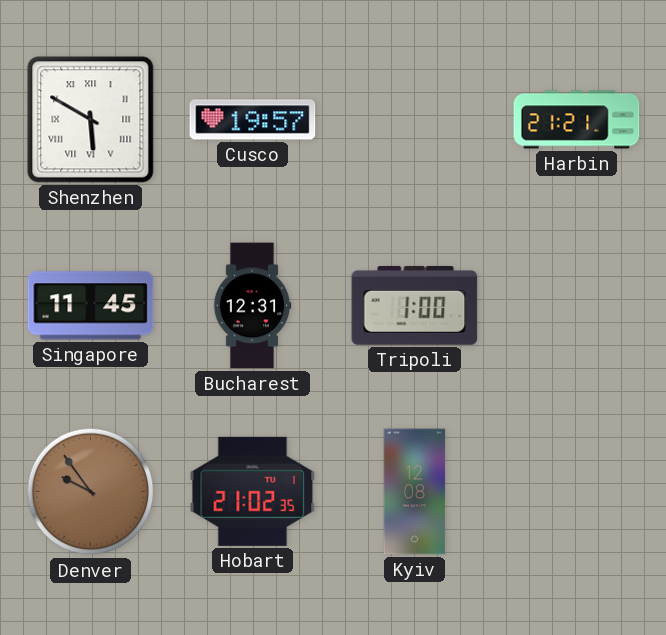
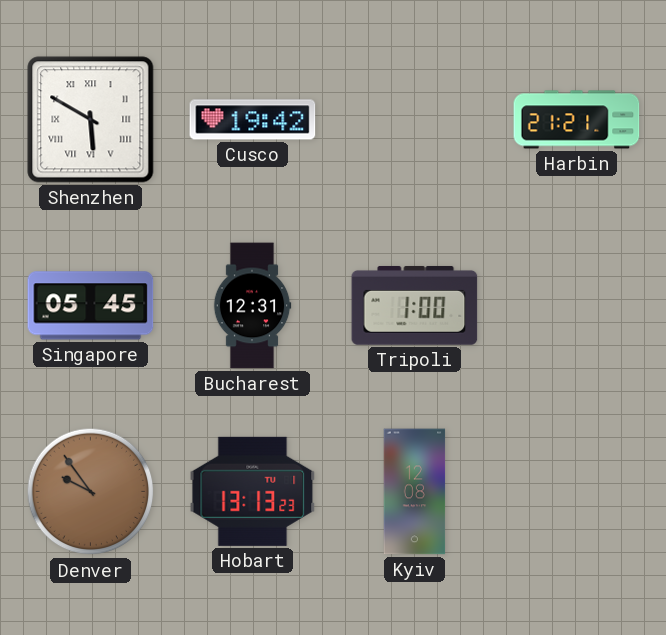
Cusco: 19:57 -> 19:42 (253, 120)
Singapore: 11:45 -> 05:45 (91, 306)
Hobart: 21:02 -> 13:13 (253, 491)
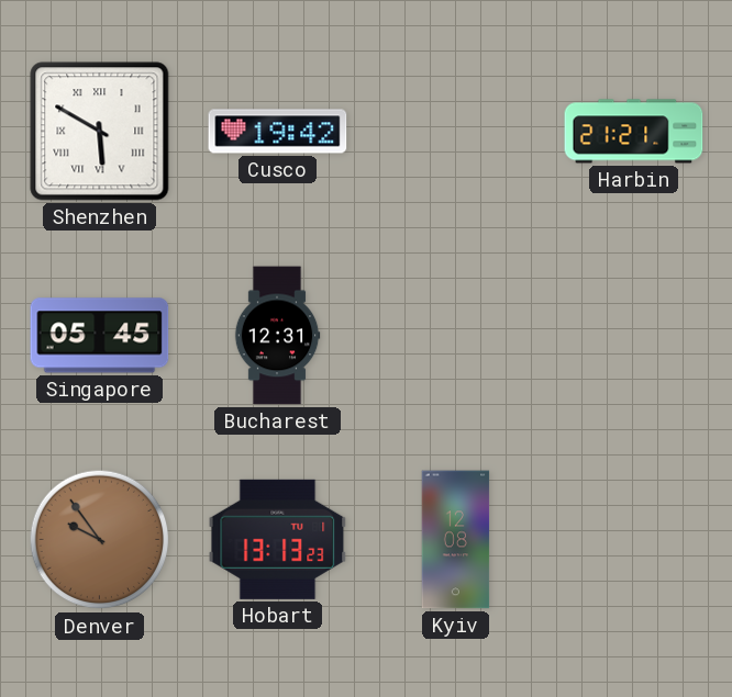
Tripoli: 1:00 -> none (415, 305)
